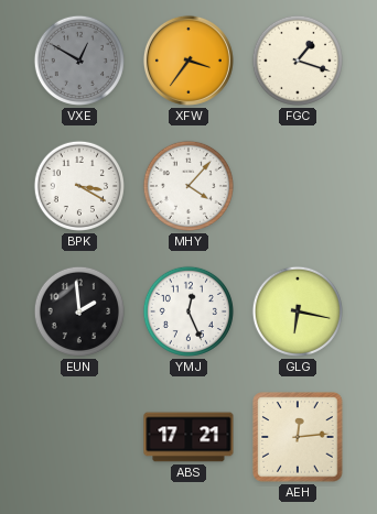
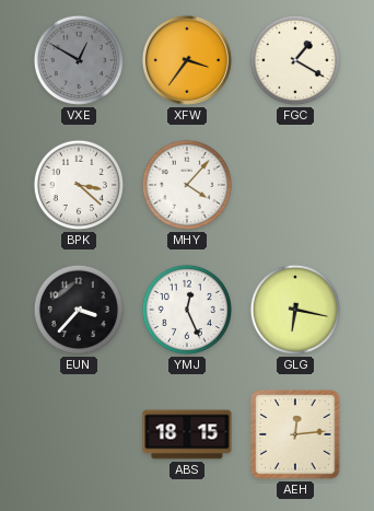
FGC: 1:18 -> 1:20 (295, 60)
BPK: 3:20 -> 3:22 (79, 185)
EUN: 1:59 -> 3:37 (79, 310)
ABS: 17:21 -> 18:15 (187, 434)
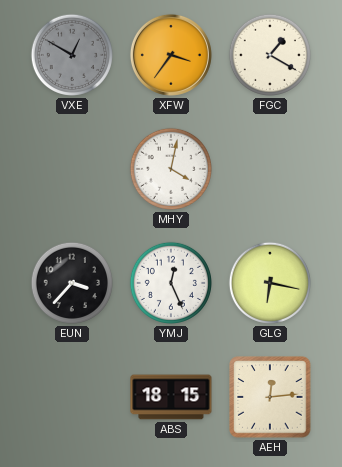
BPK: 3:22 -> none (79, 185)
MHY: 4:07 -> 4:02 (171, 169)
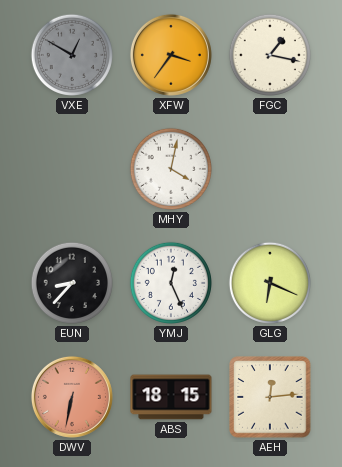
FGC: 1:20 -> 1:17 (270, 55)
EUN: 3:37 -> 8:37 (72, 283)
GLG: 6:17 -> 6:19 (270, 283)
DWV: none -> 6:32 (72, 397)
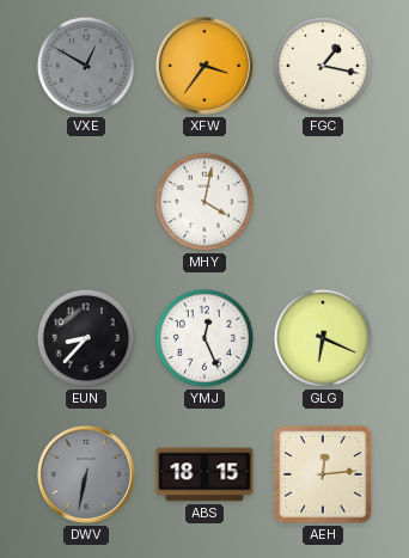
DWV dial: salmon -> grey (86, 474)
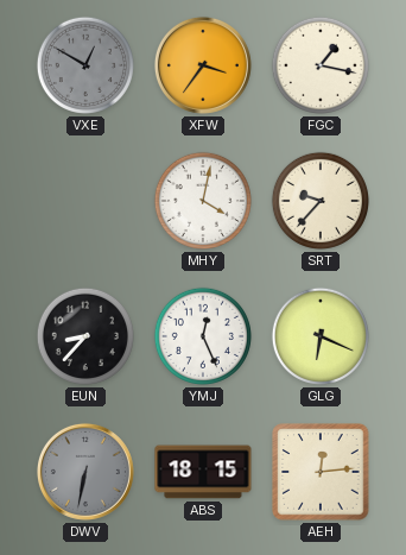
SRT: none -> 9:37 (321, 201)
